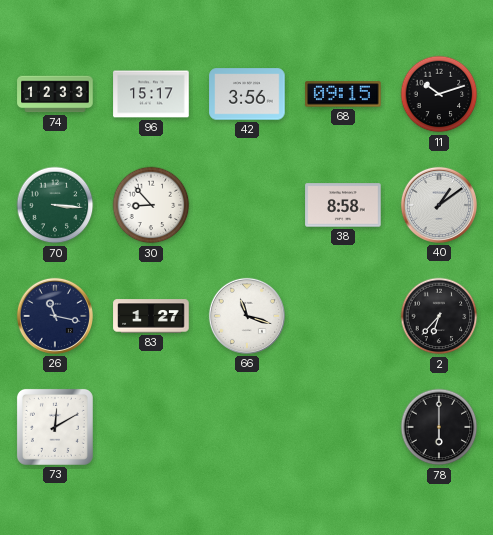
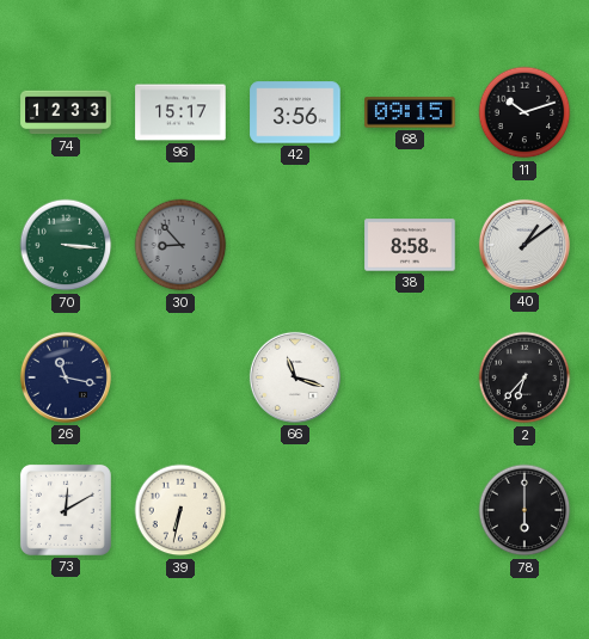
30 dial: white -> grey (180, 245)
83: 1:27 -> none (151, 316)
39: none -> 6:32 (180, 510)
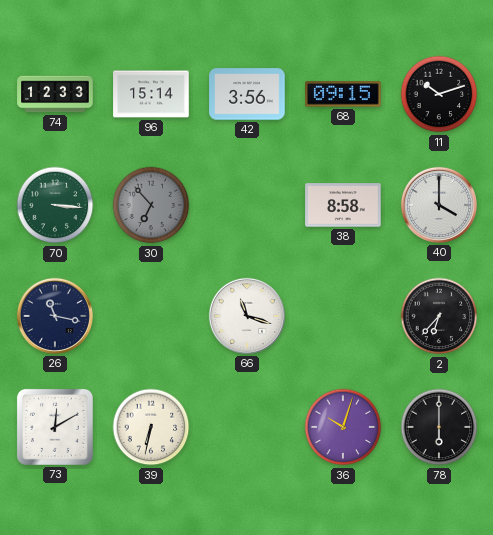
96: 15:17 -> 15:14 (151, 94)
30: 8:53 -> 6:53 (151, 205)
40: 1:09 -> 4:00 (439, 205)
36: none -> 10:03 (343, 427)
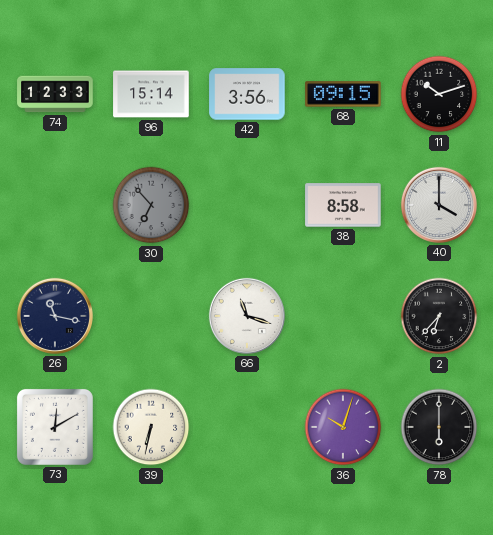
70: 3:16 -> none (55, 205)
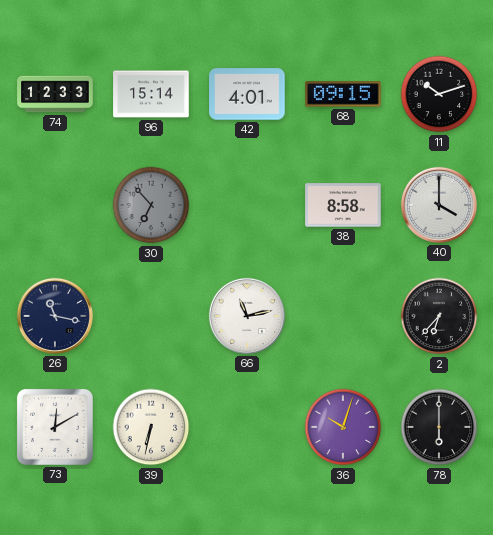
42: 3:56 -> 4:01 (247, 94)
66: 11:18 -> 11:13 (247, 316)
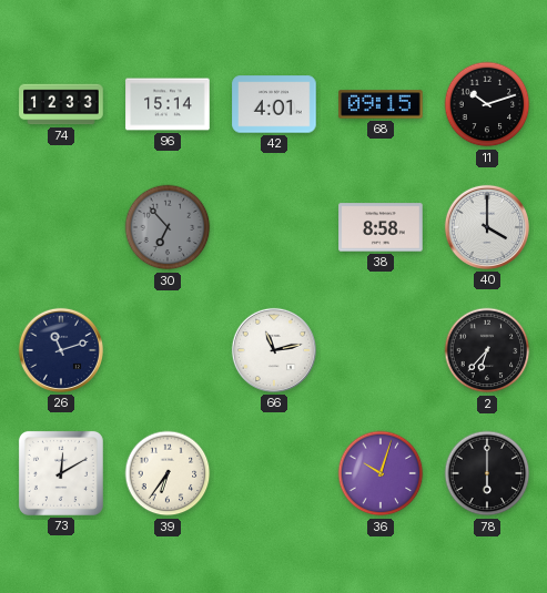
26: 11:17 -> 11:12 (61, 350)
39: 6:32 -> 6:36 (168, 473)
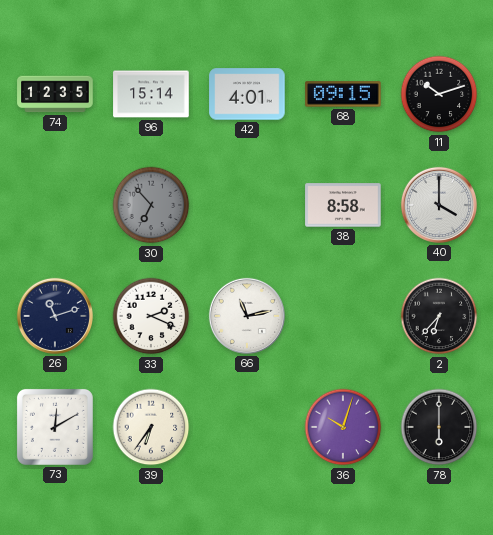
74: 12:33 -> 12:35 (55, 94)
33: none -> 2:19 (151, 316)
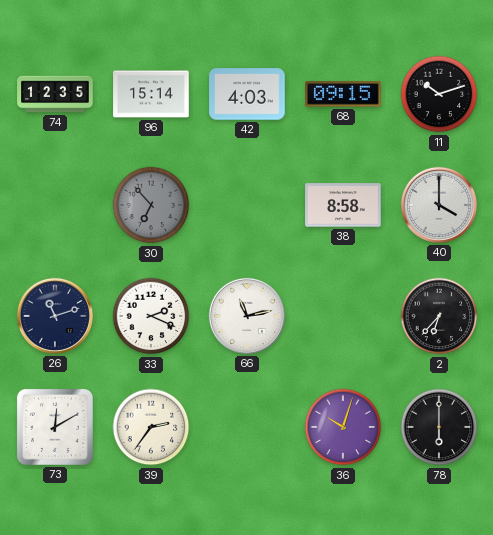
42: 4:01 -> 4:03 (247, 94)
39: 6:36 -> 2:36 (151, 427)
